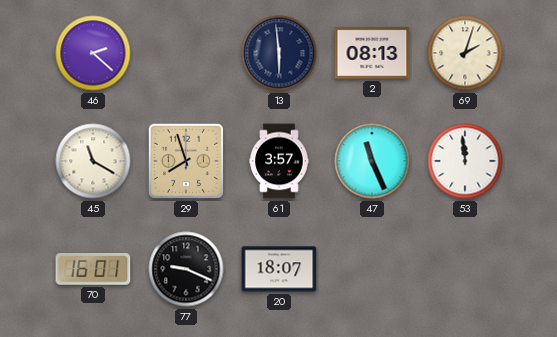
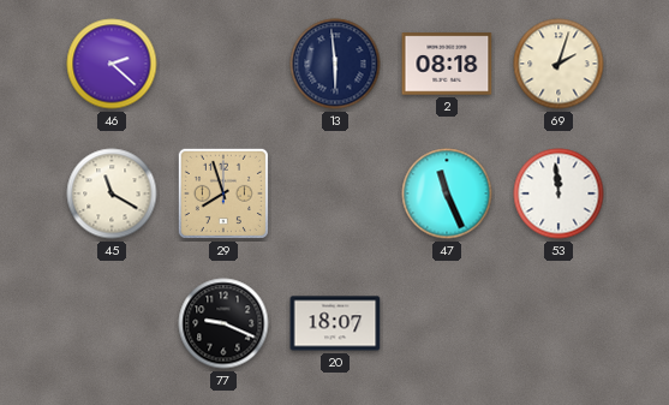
2: 08:13 -> 08:18 (447, 64)
61: 3:57 -> none (279, 161)
70: 16:01 -> none (93, 270)
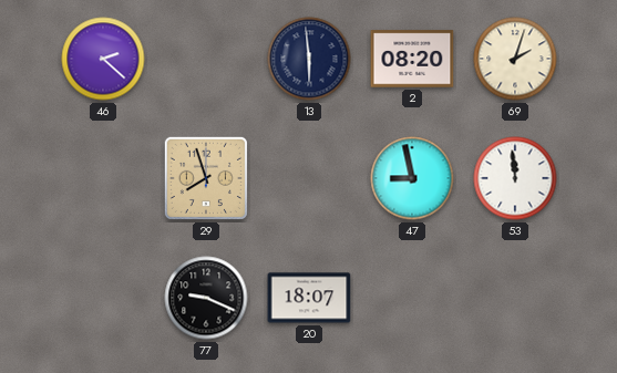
2: 08:18 -> 08:20 (412, 59)
45: 11:20 -> none (112, 193)
47: 11:26 -> 8:58 (412, 178)
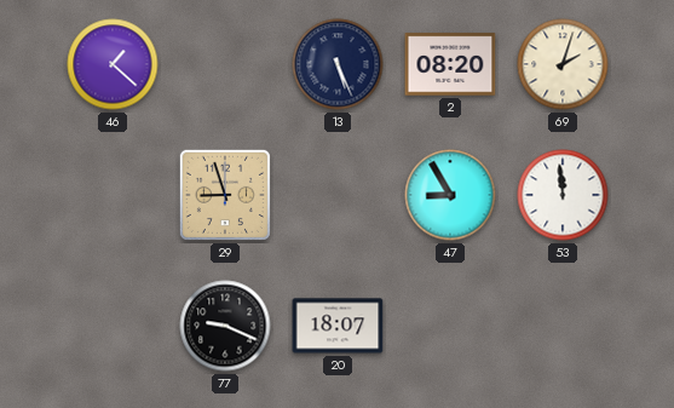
46: 2:22 -> 1:22 (113, 64)
13: 5:59 -> 5:26 (338, 64)
29: 7:57 -> 8:57 (225, 195)
47: 8:58 -> 8:55 (450, 195)
